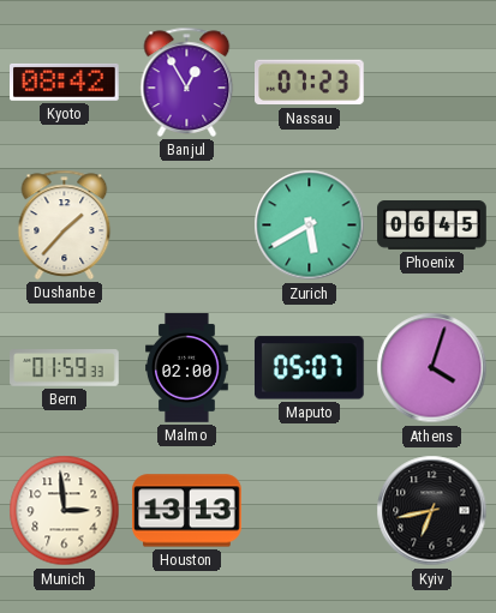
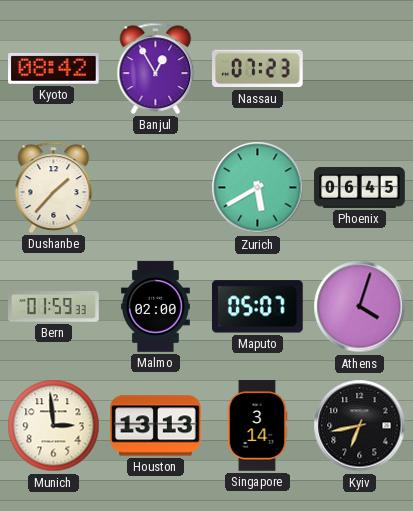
Singapore: none -> 3:14 (257, 426)
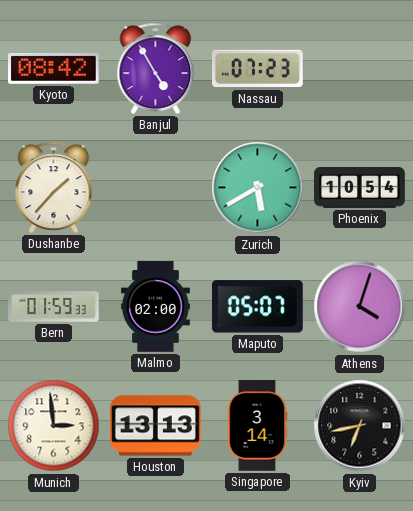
Banjul: 12:55 -> 4:55 (156, 68)
Phoenix: 06:45 -> 10:54 (360, 188)
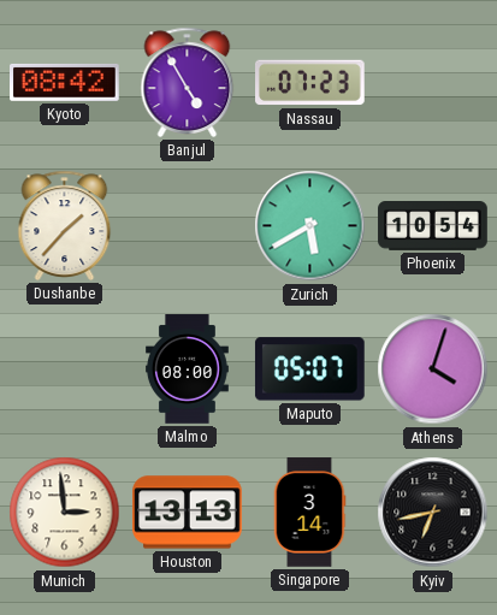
Bern: 01:59 -> none (54, 307)
Malmo: 02:00 -> 08:00 (188, 369)
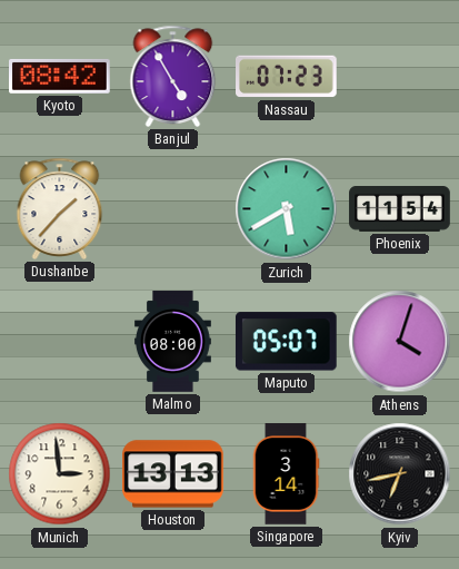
Phoenix: 10:54 -> 11:54 (400, 209)
